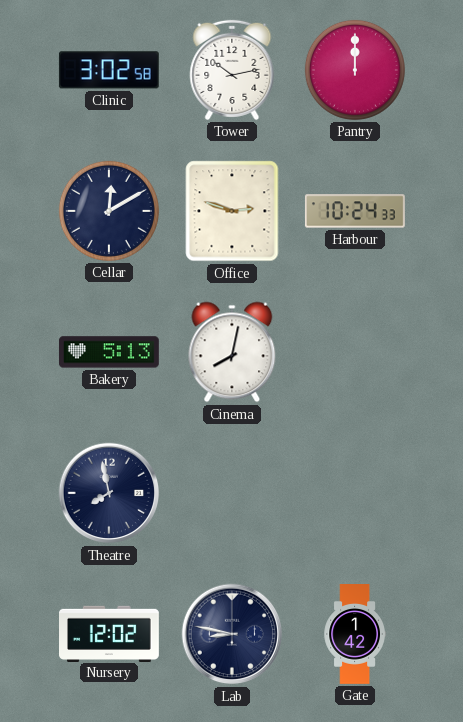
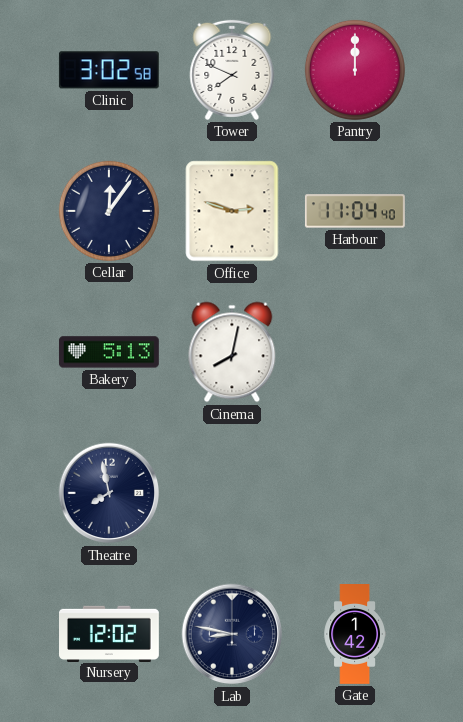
Tower: 10:13 -> 7:49 (232, 70)
Cellar: 12:10 -> 12:06 (109, 211)
Harbour: 10:24 -> 11:04 (355, 211)
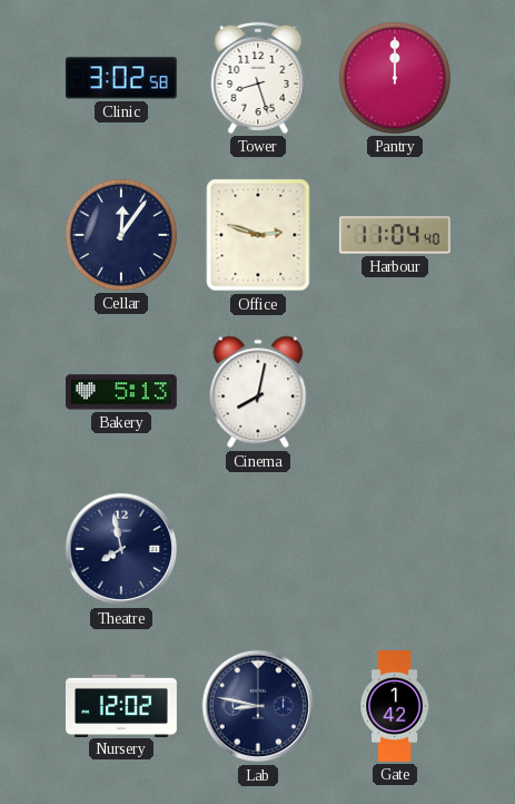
Tower: 7:49 -> 8:27 (258, 78)
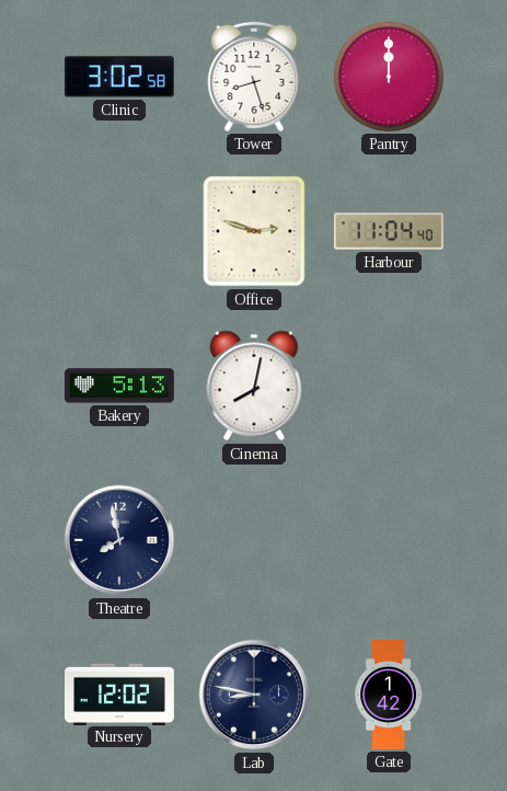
Cellar: 12:06 -> none (121, 235)
